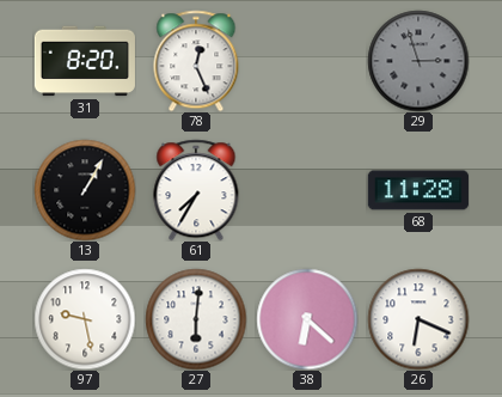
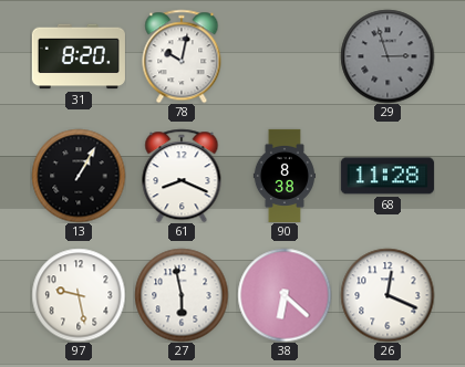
78: 12:26 -> 10:02 (182, 56)
61: 7:35 -> 8:19 (182, 176)
90: none -> 8:38 (285, 175)
27: 6:01 -> 5:58 (182, 295)
26: 6:19 -> 12:19 (387, 295)
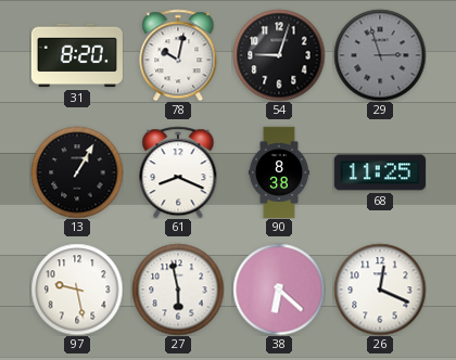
54: none -> 9:03 (279, 55)
68: 11:28 -> 11:25 (380, 172)
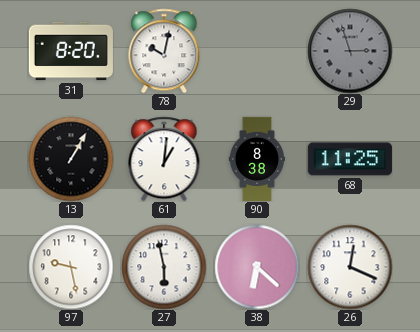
54: 9:03 -> none (279, 55)
61: 8:19 -> 1:01 (164, 159)
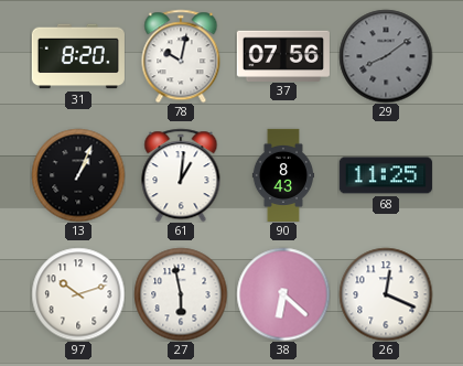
37: none -> 07:56 (283, 55)
29: 2:57 -> 8:09 (386, 56)
13: 1:05 -> 1:04 (78, 175)
90: 8:38 -> 8:43 (283, 174)
97: 9:28 -> 10:12 (78, 294)
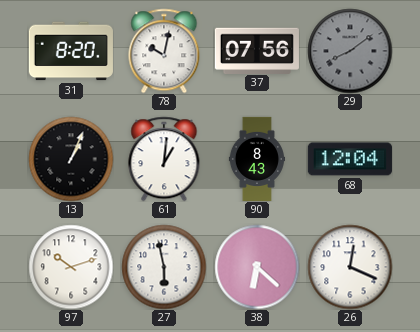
68: 11:25 -> 12:04 (350, 159)
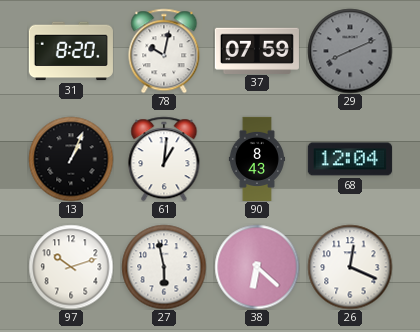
37: 07:56 -> 07:59 (257, 50)
29: 8:09 -> 8:11 (350, 51)
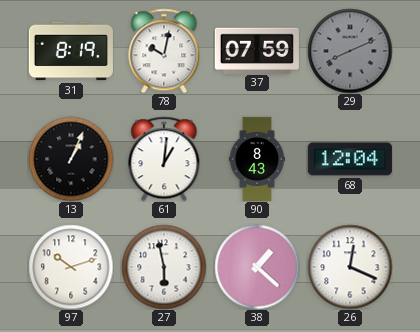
31: 8:20 -> 8:19 (71, 51)
38: 6:22 -> 1:22 (257, 267)
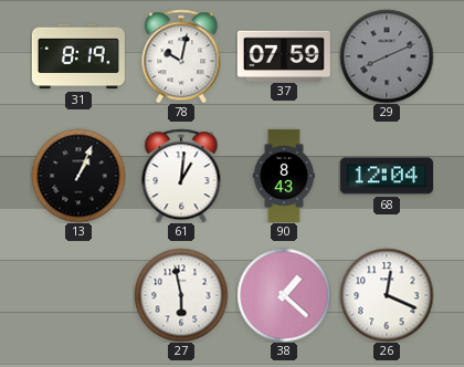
97: 10:12 -> none (71, 267)
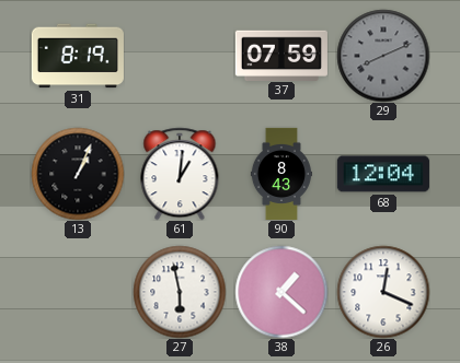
78: 10:02 -> none (181, 56)
